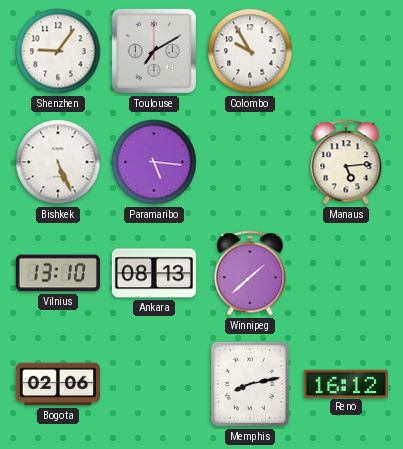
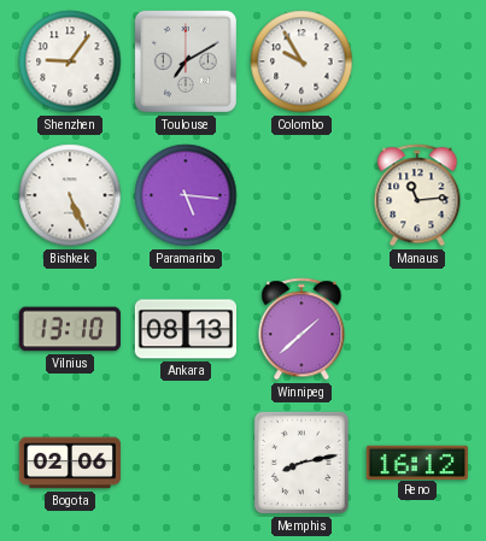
Manaus: 5:14 -> 11:14 (417, 195)
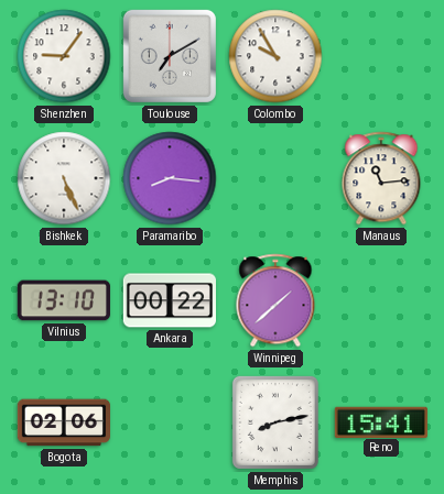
Paramaribo: 5:16 -> 8:16 (170, 178)
Ankara: 08:13 -> 00:22 (169, 300)
Reno: 16:12 -> 15:41 (381, 421)
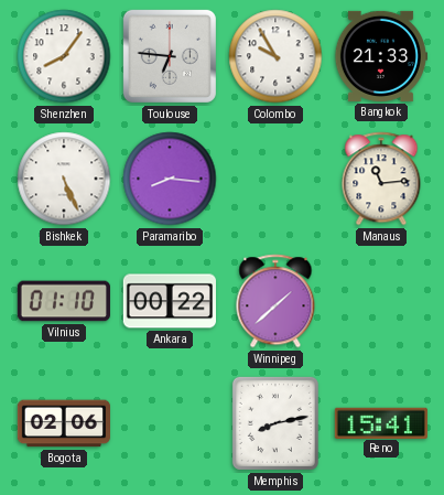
Shenzhen: 9:06 -> 8:06 (64, 56)
Toulouse: 7:10 -> 6:46 (170, 56)
Bangkok: none -> 21:33 (380, 56)
Vilnius: 13:10 -> 01:10 (64, 301)
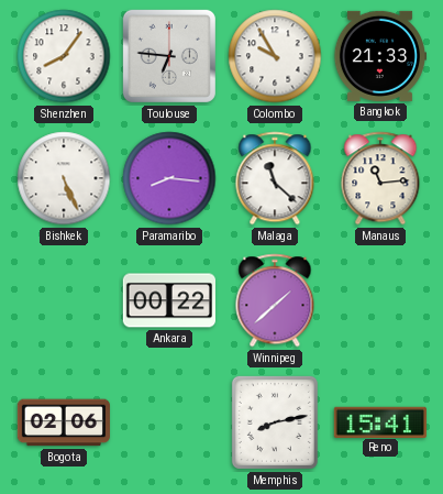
Malaga: none -> 11:22 (275, 178)
Vilnius: 01:10 -> none (64, 301)
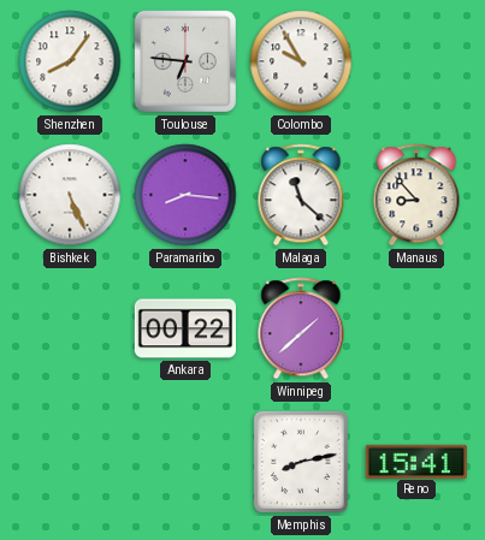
Bangkok: 21:33 -> none (379, 56)
Manaus: 11:14 -> 8:53 (416, 195)
Bogota: 02:06 -> none (63, 422)
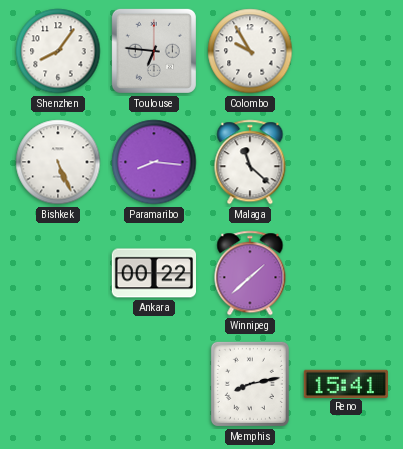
Manaus: 8:53 -> none (416, 195)
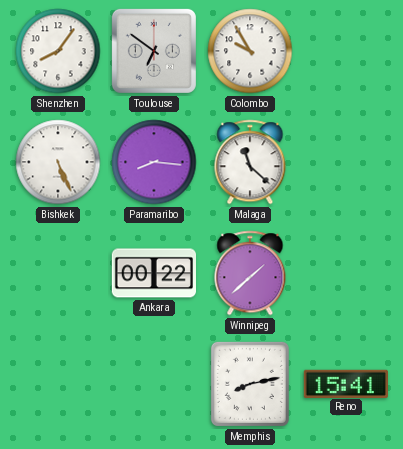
Toulouse: 6:46 -> 6:51 (154, 51)
